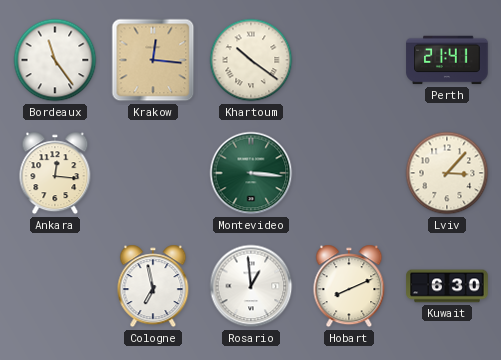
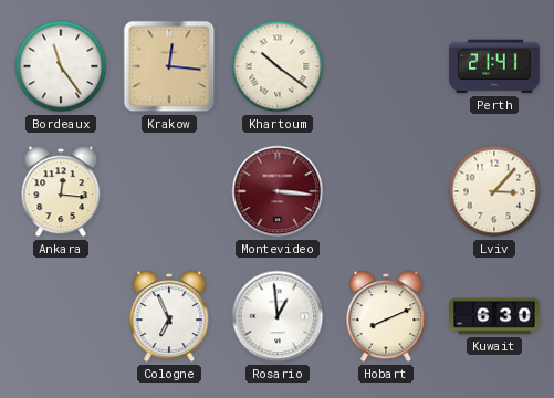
Montevideo dial: green -> burgundy (278, 191)
Cologne: 6:58 -> 6:56 (169, 316)
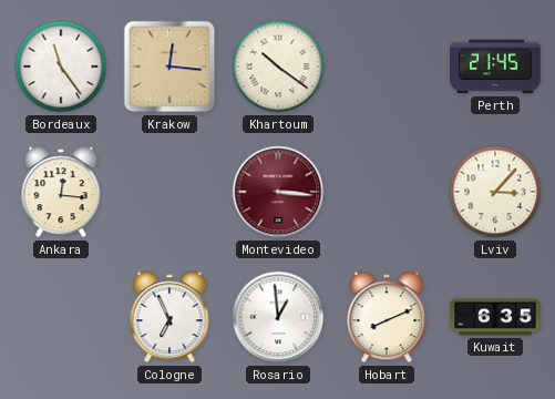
Perth: 21:41 -> 21:45 (495, 66)
Kuwait: 6:30 -> 6:35 (495, 317)
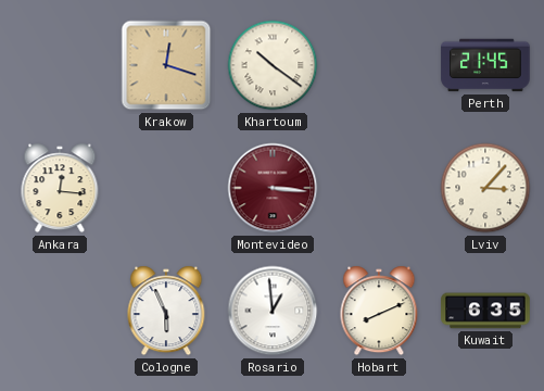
Bordeaux: 11:24 -> none (61, 66)
Krakow: 12:16 -> 12:18 (166, 65)
Cologne: 6:56 -> 5:56 (166, 311)
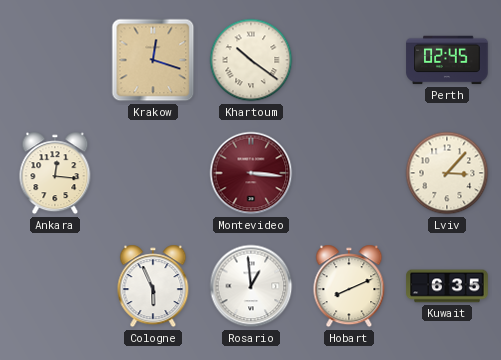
Perth: 21:45 -> 02:45 (447, 60)
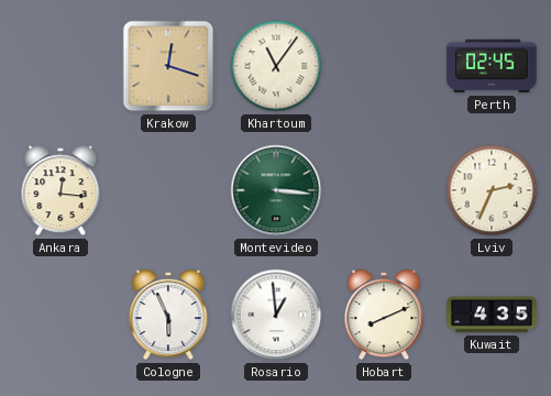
Khartoum: 10:21 -> 11:06 (276, 66)
Montevideo dial: burgundy -> green (276, 190)
Lviv: 3:07 -> 2:34 (492, 190)
Kuwait: 6:35 -> 4:35 (492, 315)
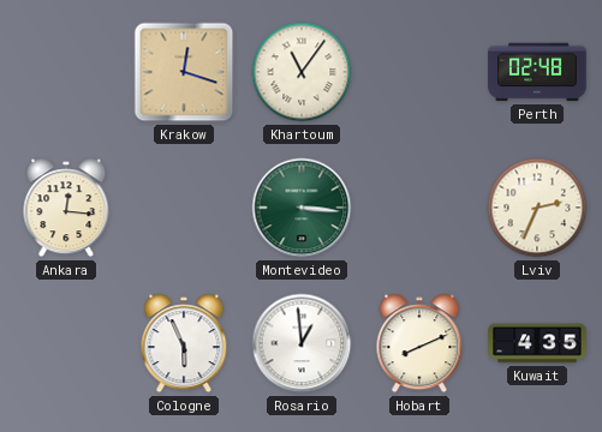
Perth: 02:45 -> 02:48 (537, 72)
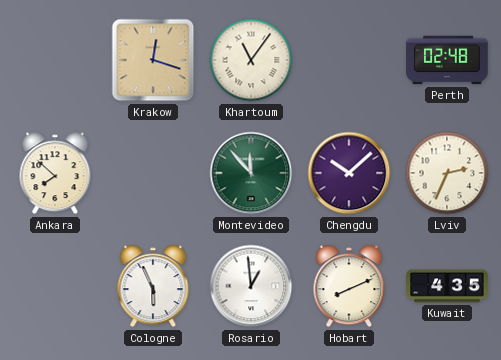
Ankara: 12:16 -> 7:52 (55, 173)
Montevideo: 3:16 -> 11:53 (251, 173)
Chengdu: none -> 10:08 (349, 173)
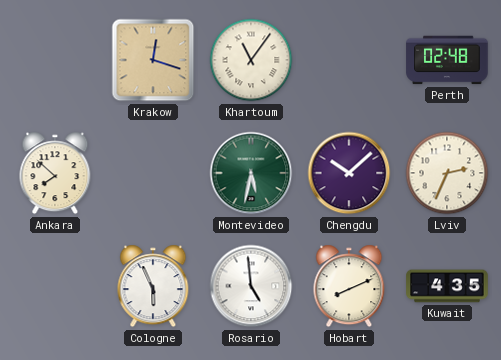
Montevideo: 11:53 -> 5:32 (251, 173)
Rosario: 12:59 -> 4:59 (251, 286)
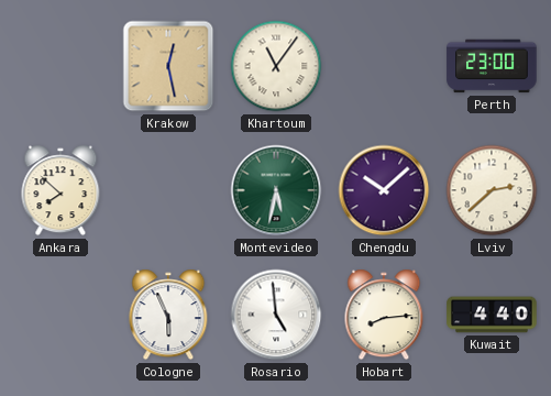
Krakow: 12:18 -> 12:28 (168, 66)
Perth: 02:48 -> 23:00 (492, 66)
Lviv: 2:34 -> 2:38 (492, 190)
Hobart: 8:11 -> 8:14 (384, 315)
Kuwait: 4:35 -> 4:40 (492, 315)
